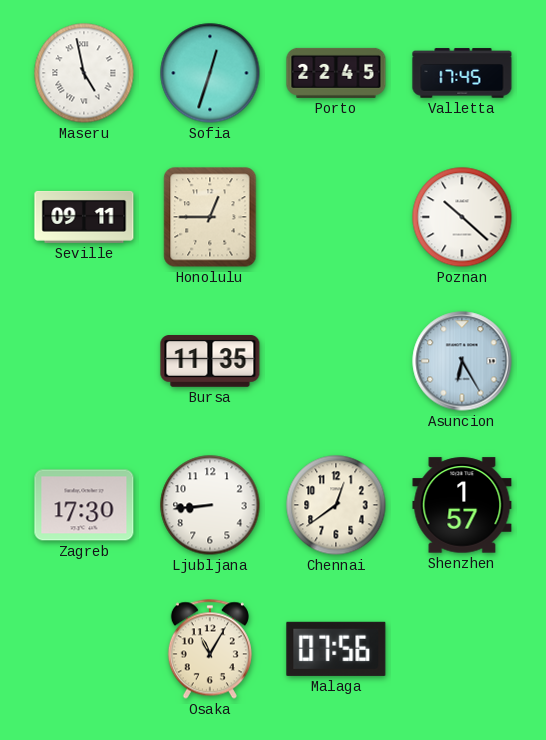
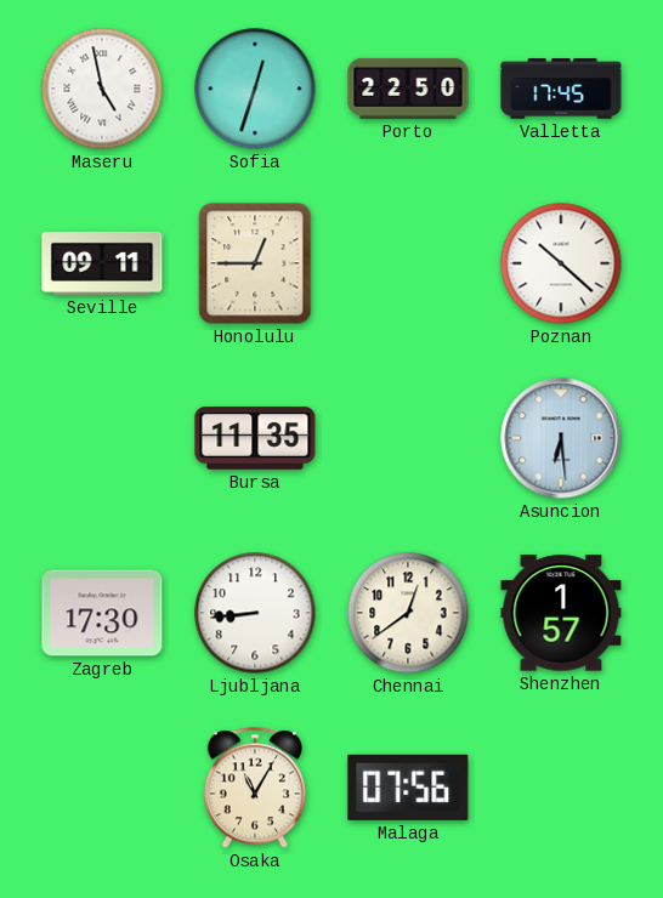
Porto: 22:45 -> 22:50 (408, 89)
Asuncion: 6:25 -> 6:29 (561, 438)
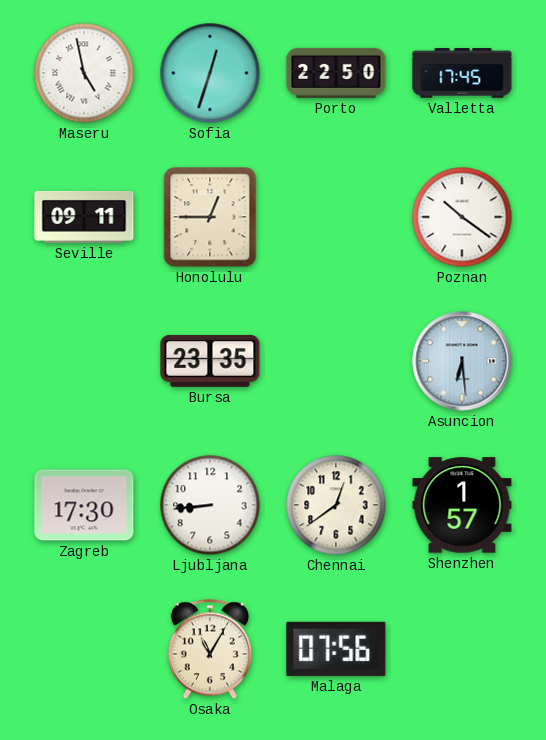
Poznan: 10:22 -> 10:21 (462, 217)
Bursa: 11:35 -> 23:35 (210, 362)
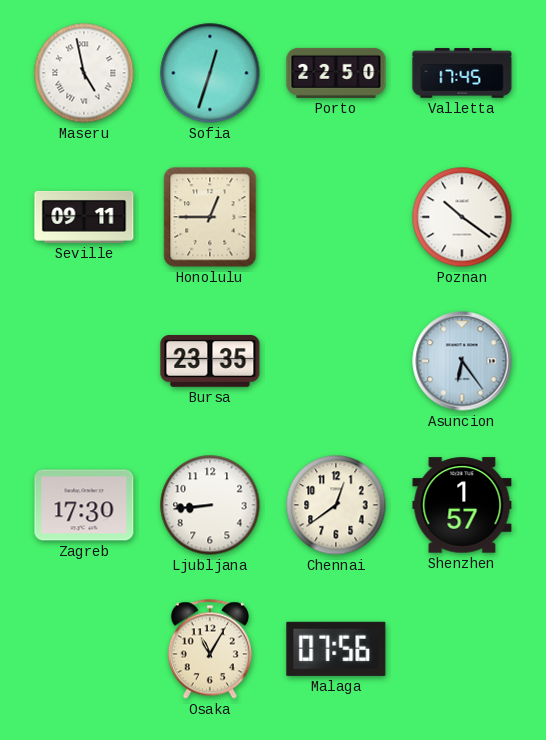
Asuncion: 6:29 -> 6:24 (462, 361)
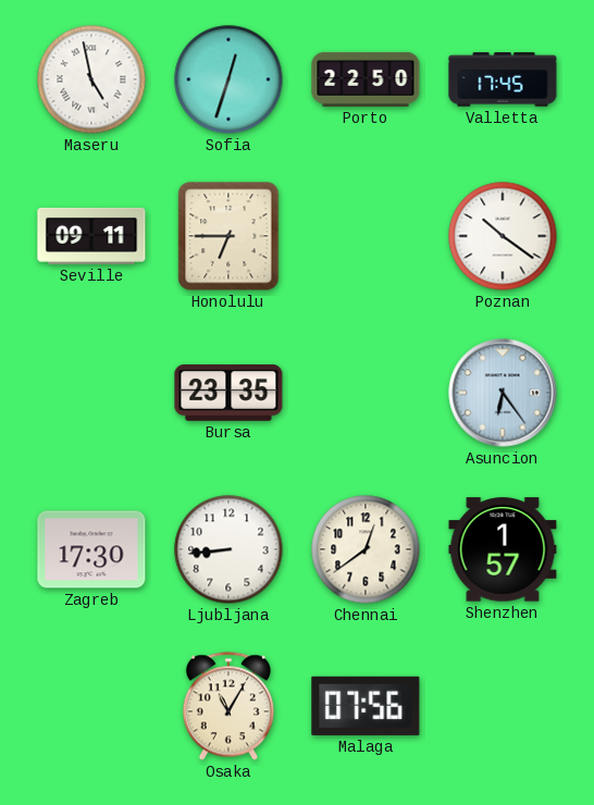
Honolulu: 12:45 -> 6:45 (228, 236)
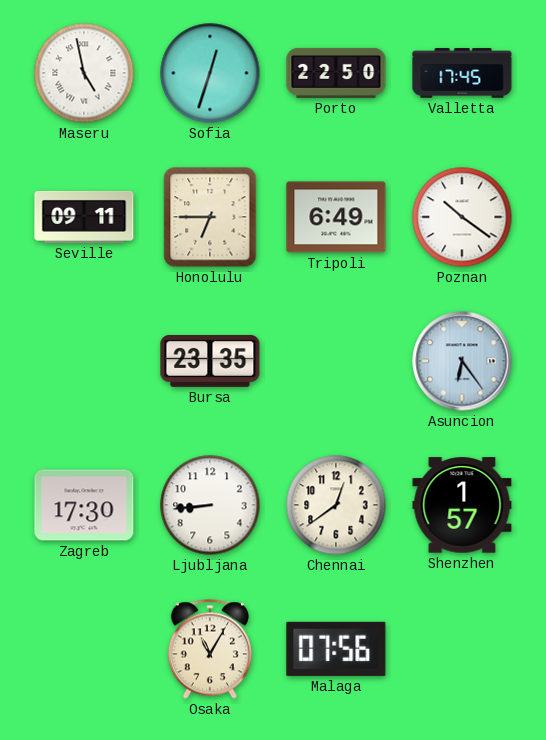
Tripoli: none -> 6:49 (336, 217)
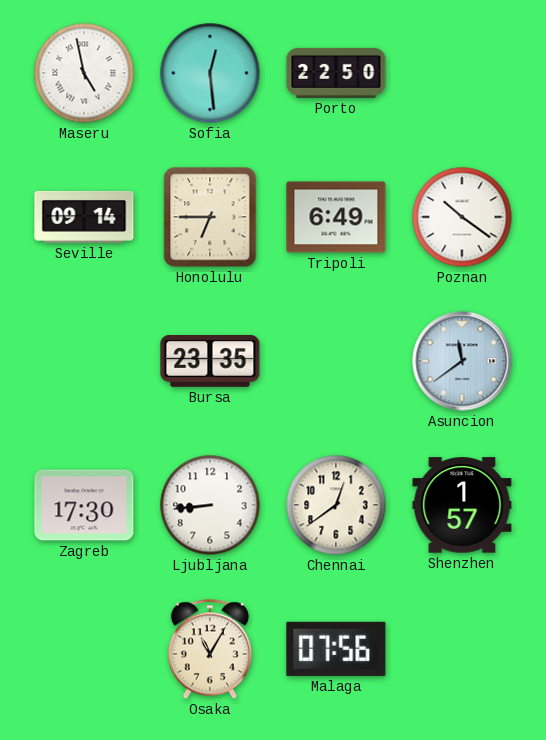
Sofia: 12:33 -> 12:29 (210, 73)
Valletta: 17:45 -> none (462, 73)
Seville: 09:11 -> 09:14 (84, 217)
Asuncion: 6:24 -> 11:39 (462, 361)
